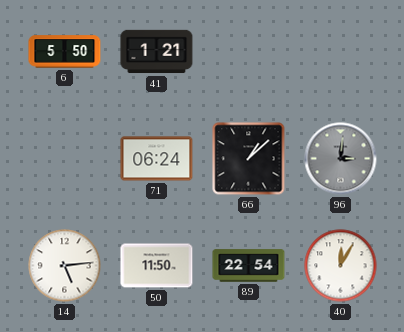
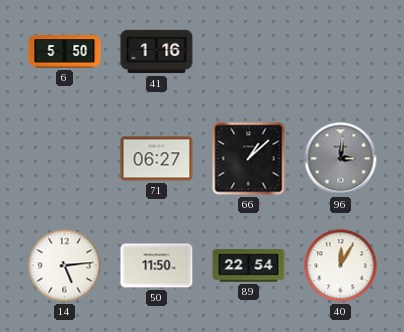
41: 1:21 -> 1:16 (157, 52)
71: 06:24 -> 06:27 (157, 159)
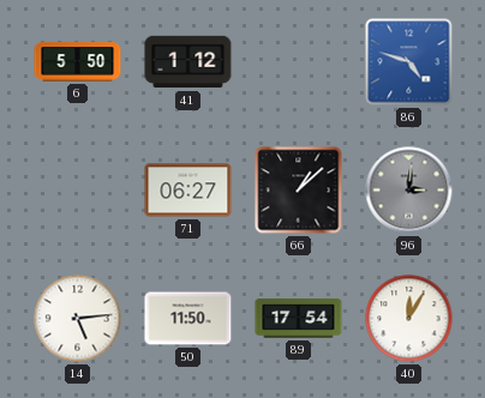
41: 1:16 -> 1:12 (188, 62)
86: none -> 4:48 (409, 62)
89: 22:54 -> 17:54 (299, 319)
